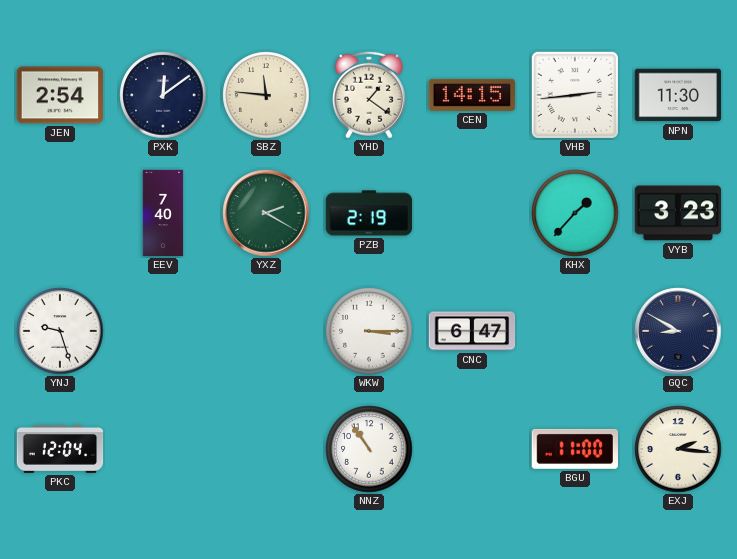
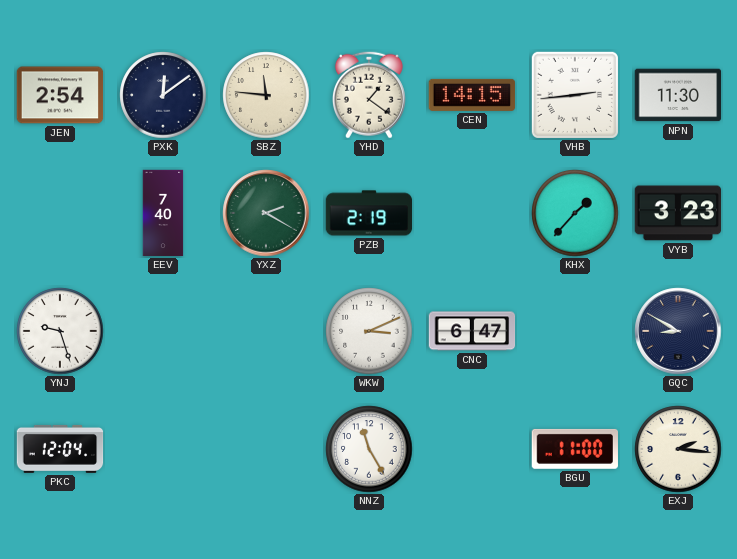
WKW: 3:15 -> 3:11 (369, 331)
NNZ: 10:54 -> 11:25 (369, 449)
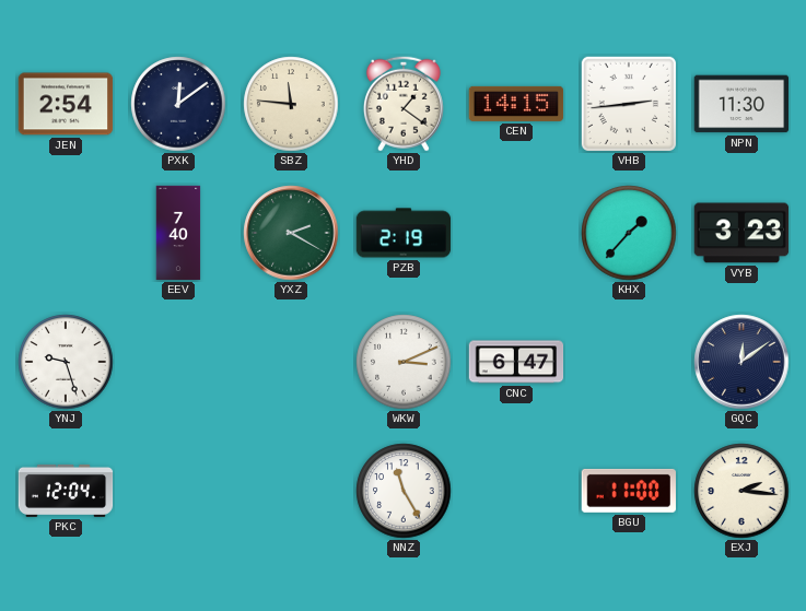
GQC: 8:50 -> 12:09 (741, 362)
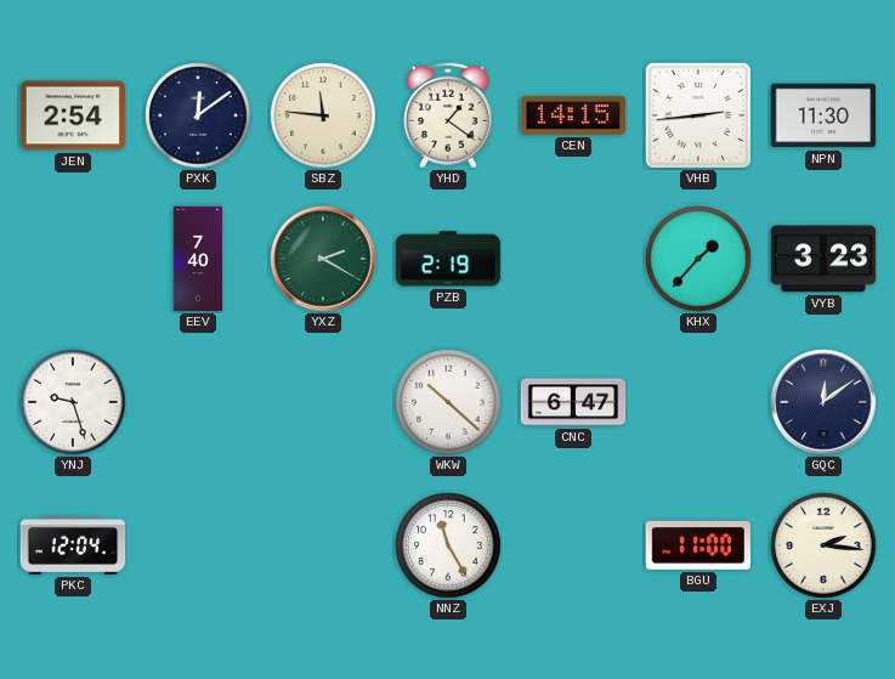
WKW: 3:11 -> 10:22 (448, 402)
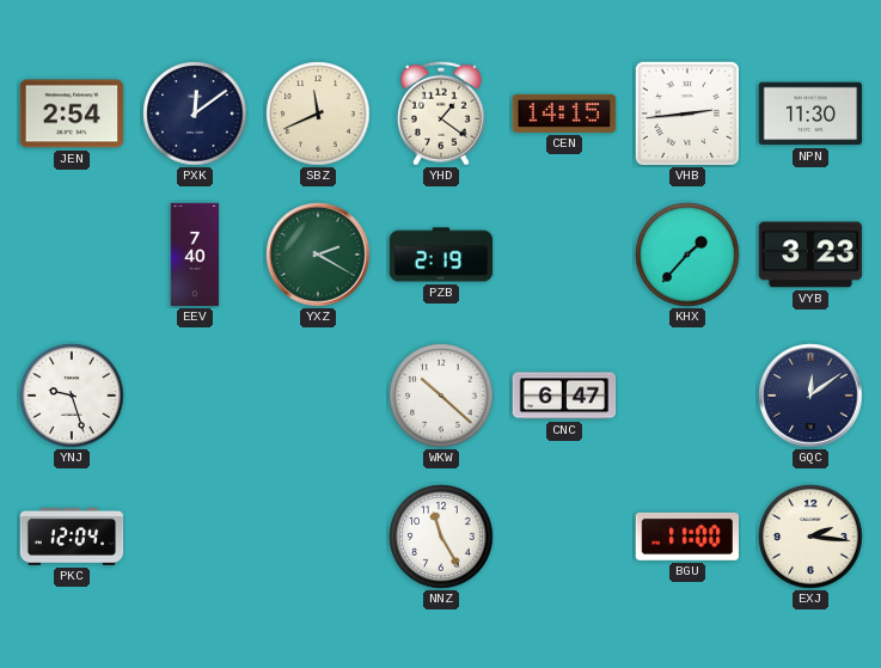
SBZ: 11:46 -> 11:41 (318, 114)
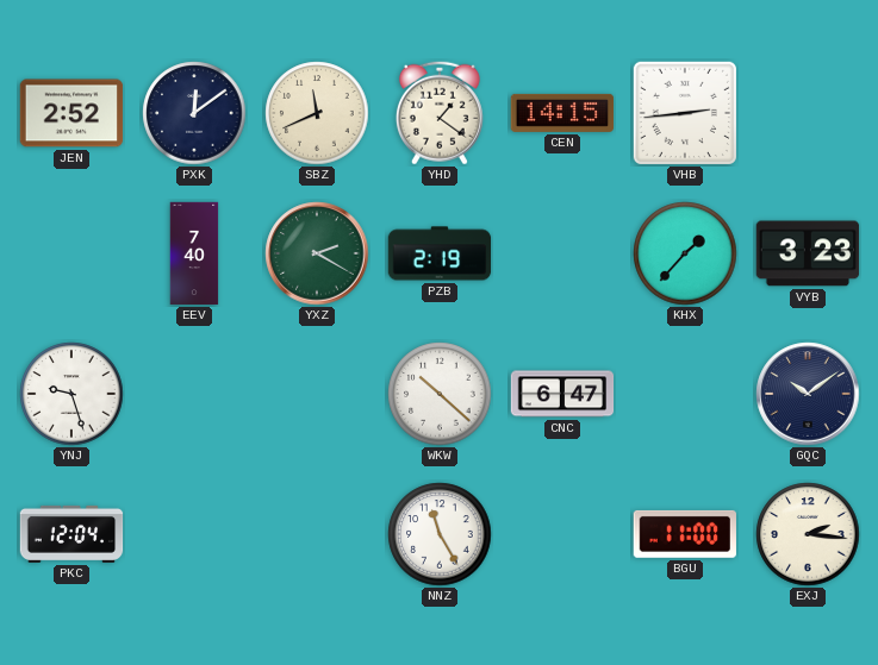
JEN: 2:54 -> 2:52 (71, 113)
NPN: 11:30 -> none (810, 114)
GQC: 12:09 -> 10:09 (808, 394)
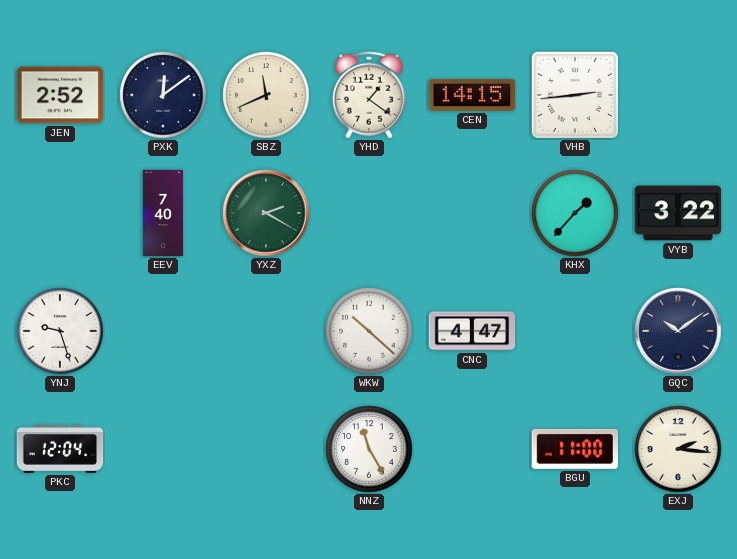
PZB: 2:19 -> none (440, 253)
VYB: 3:23 -> 3:22 (678, 213)
CNC: 6:47 -> 4:47 (472, 331)
